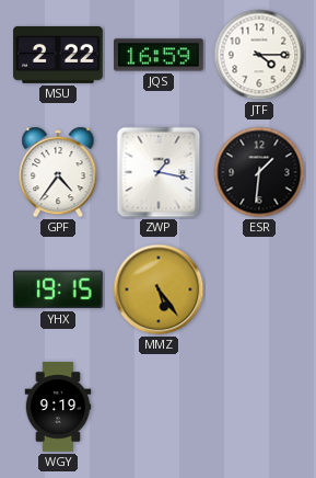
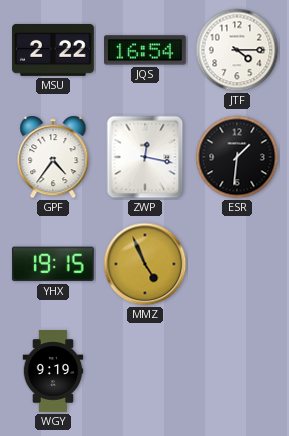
JQS: 16:59 -> 16:54 (146, 50)
ZWP: 1:17 -> 12:17 (145, 157)
MMZ: 5:24 -> 4:56 (145, 264)
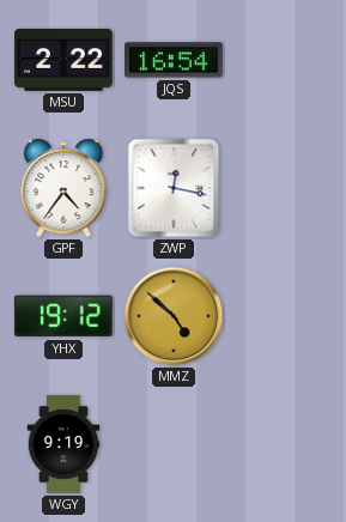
JTF: 4:15 -> none (237, 50)
ESR: 1:31 -> none (237, 157)
YHX: 19:15 -> 19:12 (63, 316)
MMZ: 4:56 -> 4:52 (174, 316)
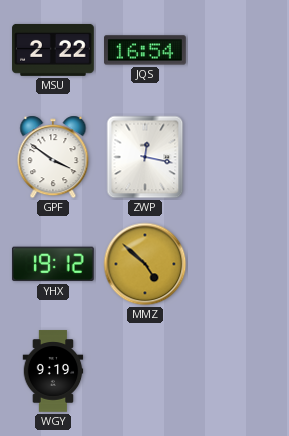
GPF: 4:36 -> 3:51 (53, 157)
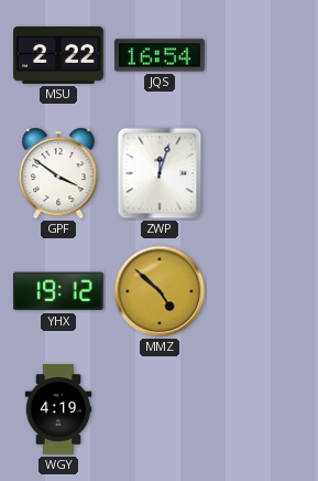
ZWP: 12:17 -> 12:03 (160, 173)
WGY: 9:19 -> 4:19 (58, 409)
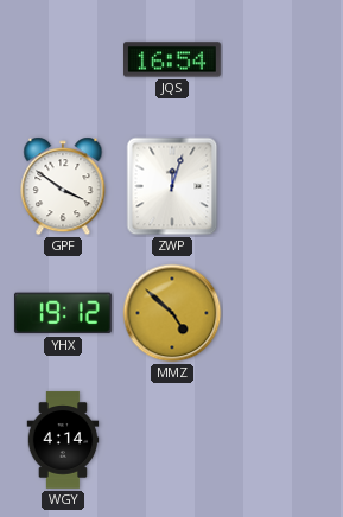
MSU: 2:22 -> none (58, 55)
WGY: 4:19 -> 4:14 (63, 440)
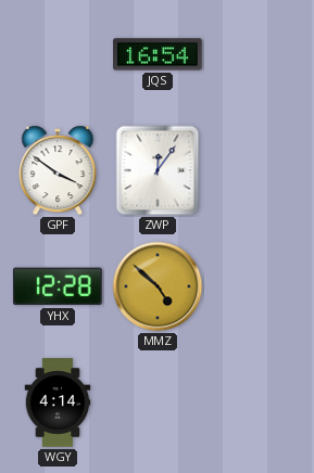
ZWP: 12:03 -> 12:06 (158, 170)
YHX: 19:12 -> 12:28 (58, 286)
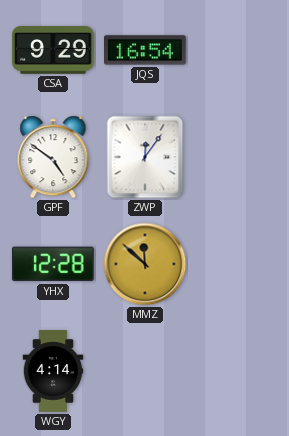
CSA: none -> 9:29 (53, 50)
GPF: 3:51 -> 4:51 (53, 157)
MMZ: 4:52 -> 11:52 (145, 264)
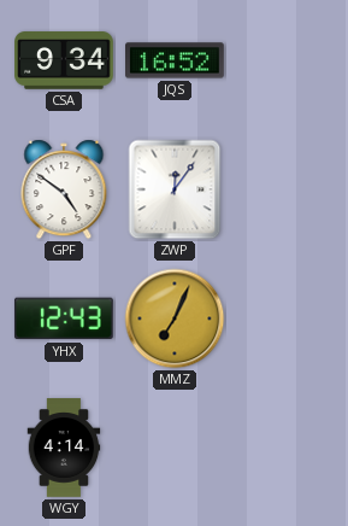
CSA: 9:29 -> 9:34 (64, 60)
JQS: 16:54 -> 16:52 (176, 60)
YHX: 12:28 -> 12:43 (64, 318)
MMZ: 11:52 -> 7:04 (175, 318)
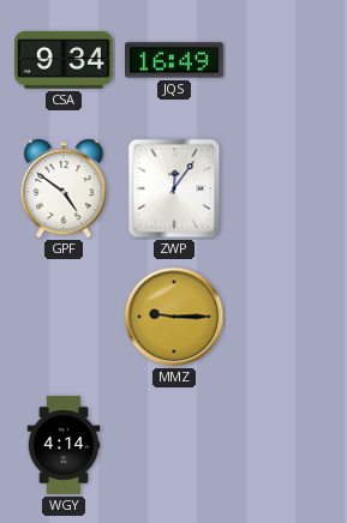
JQS: 16:52 -> 16:49 (175, 60)
YHX: 12:43 -> none (64, 318)
MMZ: 7:04 -> 9:15 (174, 317)
